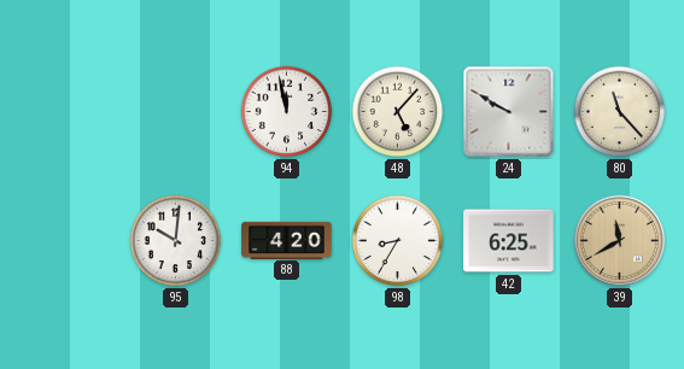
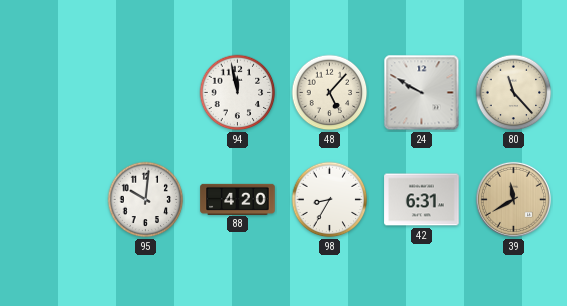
42: 6:25 -> 6:31 (422, 200)
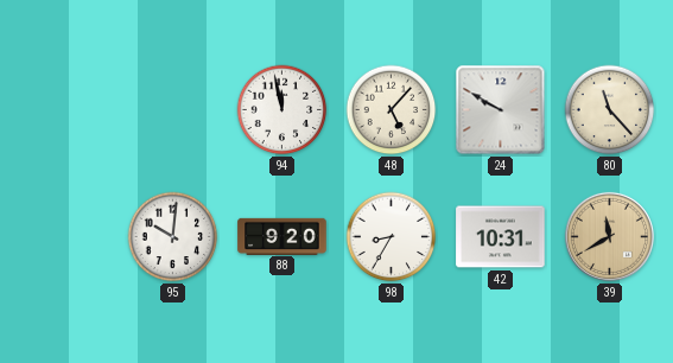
88: 4:20 -> 9:20 (282, 236)
42: 6:31 -> 10:31 (501, 237)
